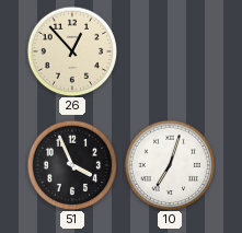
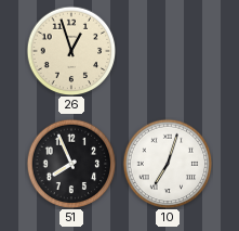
26: 12:53 -> 12:57 (71, 51)
51: 3:56 -> 7:56 (71, 164)
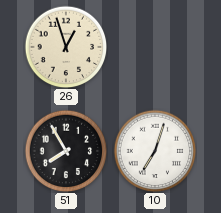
51: 7:56 -> 7:55 (66, 151)
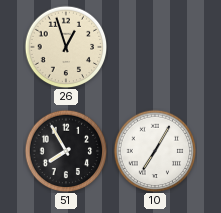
10: 7:03 -> 7:05 (155, 151)
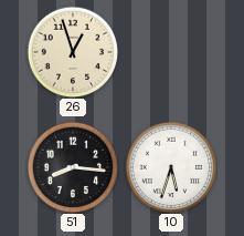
51: 7:55 -> 8:16 (73, 167)
10: 7:05 -> 5:33 (171, 167)
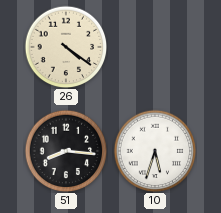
26: 12:57 -> 4:21 (66, 47)
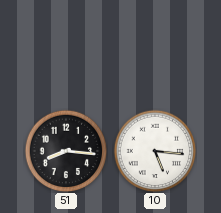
26: 4:21 -> none (66, 47)
10: 5:33 -> 5:16 (155, 151)
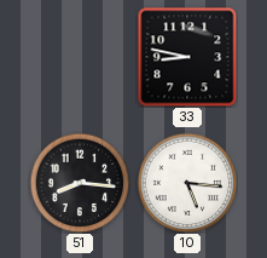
33: none -> 8:47 (187, 57)
